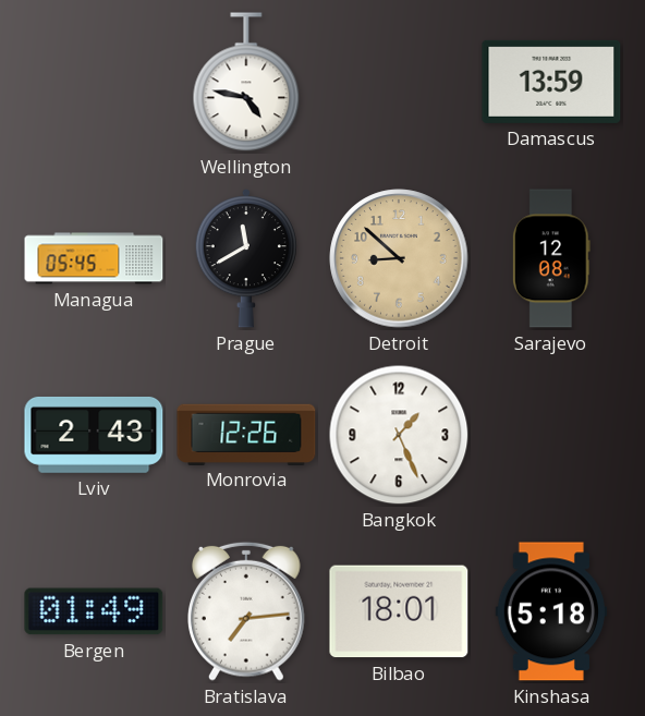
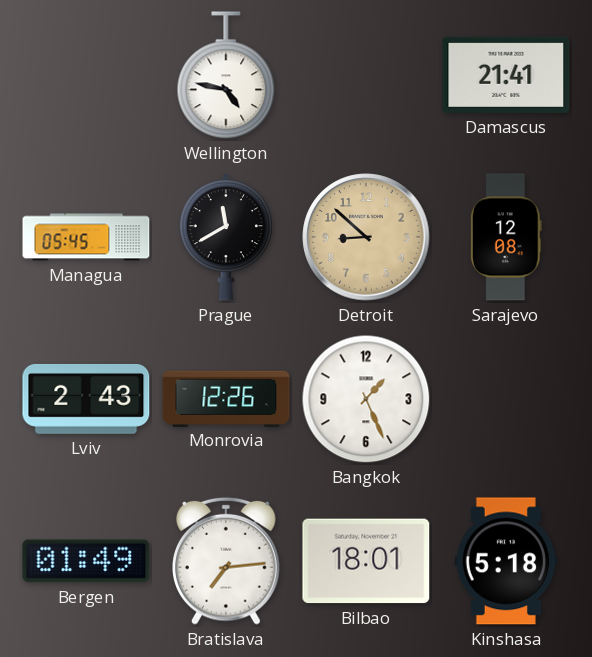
Damascus: 13:59 -> 21:41 (506, 75)
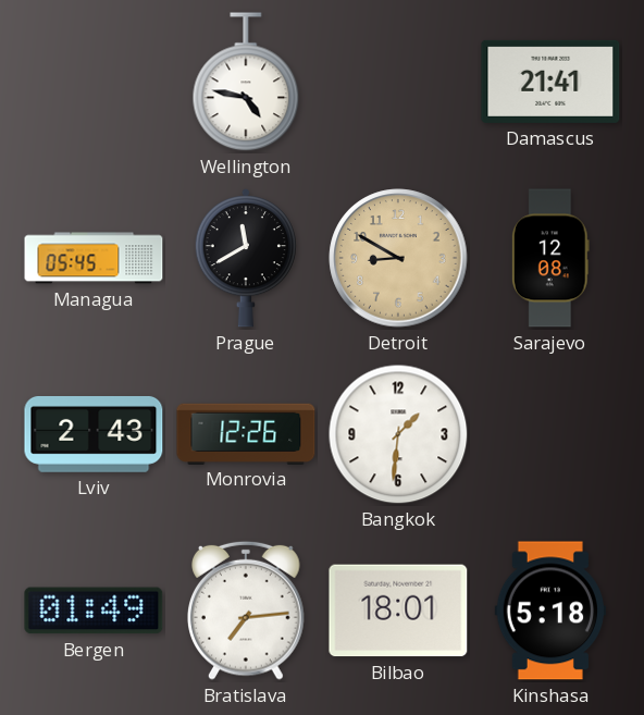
Detroit: 8:52 -> 8:50 (398, 258)
Bangkok: 1:26 -> 1:31 (398, 434)
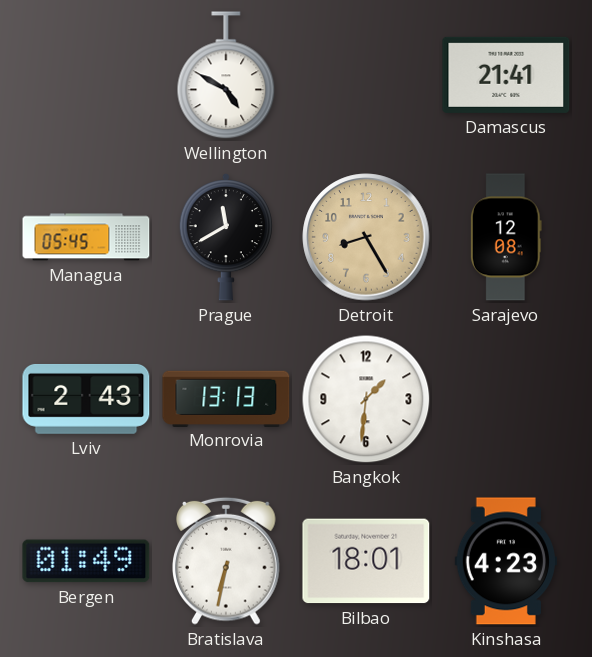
Wellington: 4:47 -> 4:50 (226, 76)
Detroit: 8:50 -> 8:25 (366, 237)
Monrovia: 12:26 -> 13:13 (226, 398)
Bratislava: 7:14 -> 6:32 (227, 561)
Kinshasa: 5:18 -> 4:23 (506, 561)
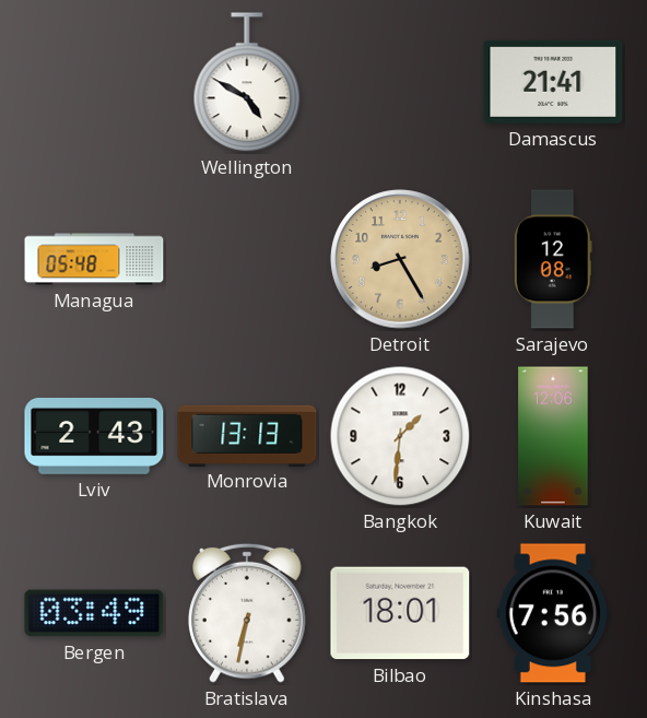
Managua: 05:45 -> 05:48 (94, 259)
Prague: 11:40 -> none (225, 237)
Kuwait: none -> 12:06 (553, 436)
Bergen: 01:49 -> 03:49 (94, 613)
Kinshasa: 4:23 -> 7:56 (553, 613)
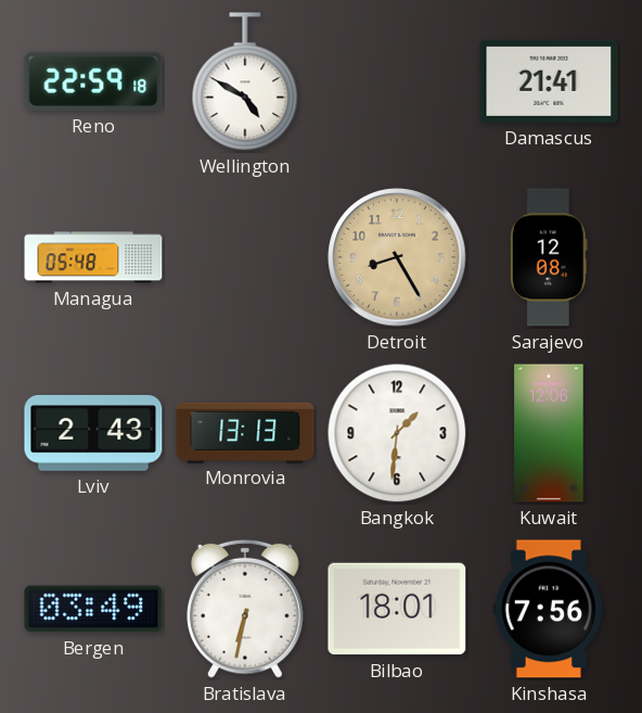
Reno: none -> 22:59 (93, 81)
